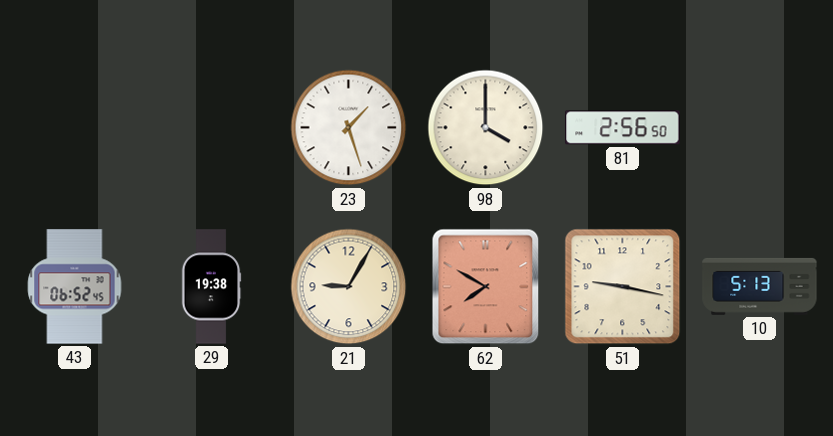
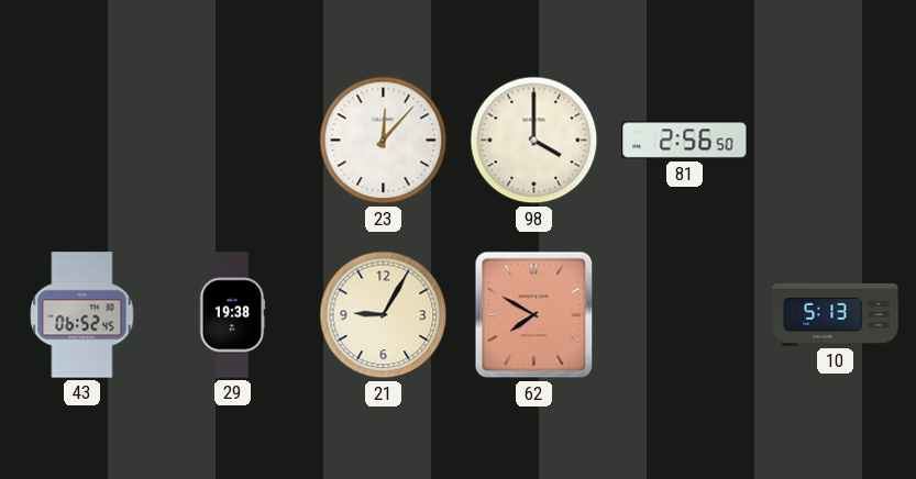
23: 1:27 -> 12:07 (384, 141)
51: 9:17 -> none (623, 287)
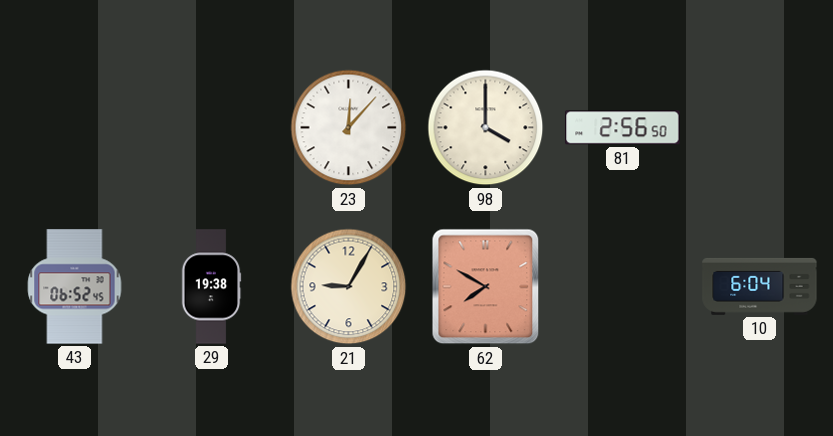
10: 5:13 -> 6:04 (760, 286)
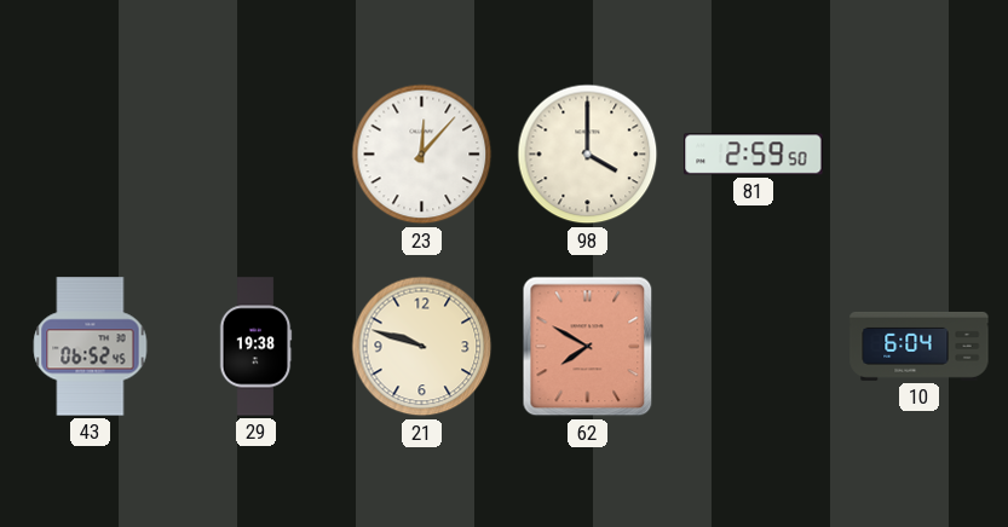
81: 2:56 -> 2:59 (754, 155)
21: 9:05 -> 9:48 (422, 347)
